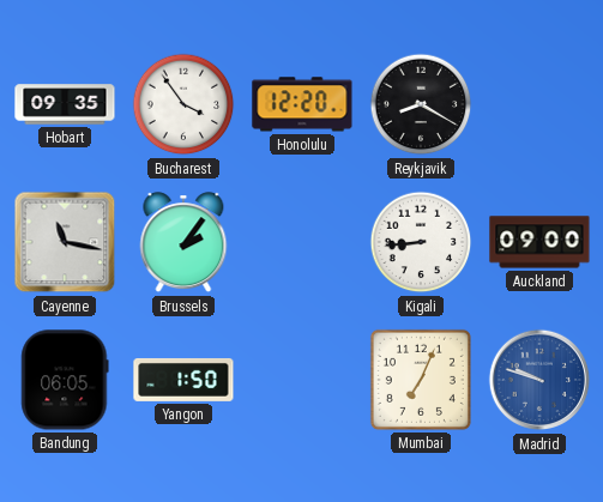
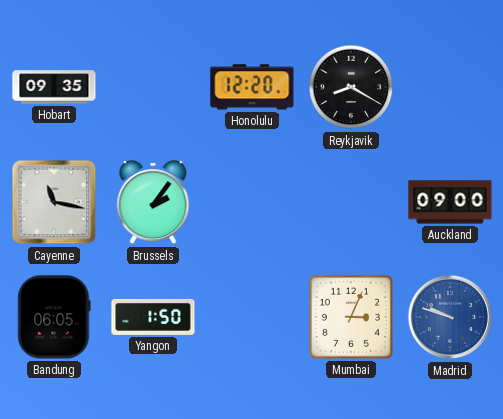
Bucharest: 3:54 -> none (183, 104)
Kigali: 8:44 -> none (421, 242)
Mumbai: 7:04 -> 3:04 (351, 317)
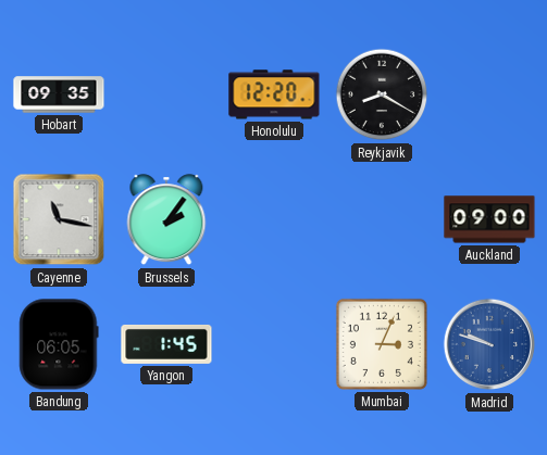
Yangon: 1:50 -> 1:45 (166, 344)
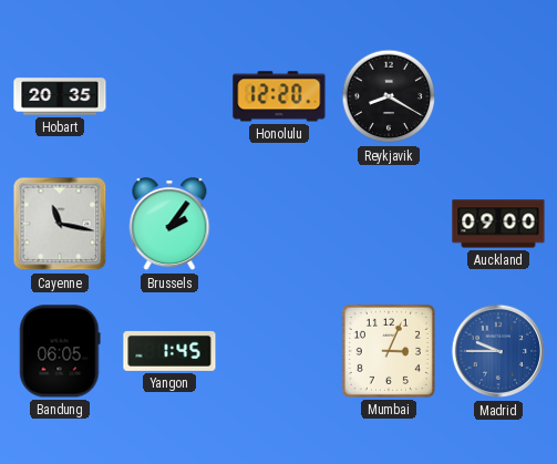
Hobart: 09:35 -> 20:35 (60, 96)
Madrid: 9:48 -> 9:45 (498, 351)
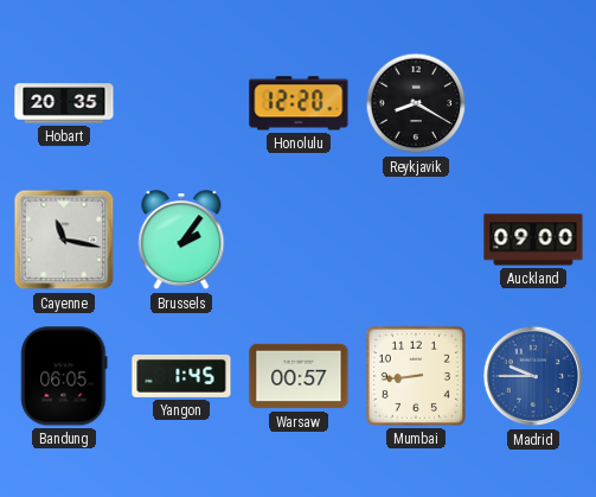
Warsaw: none -> 00:57 (299, 376)
Mumbai: 3:04 -> 8:44 (416, 376)
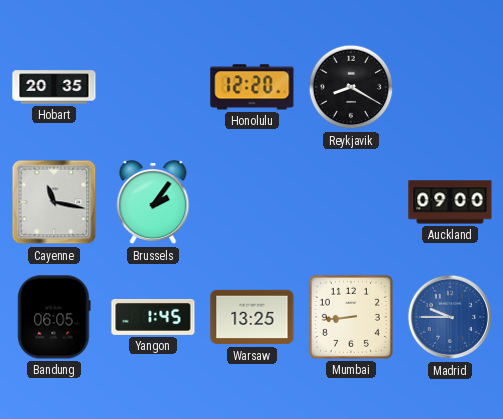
Warsaw: 00:57 -> 13:25 (252, 317)
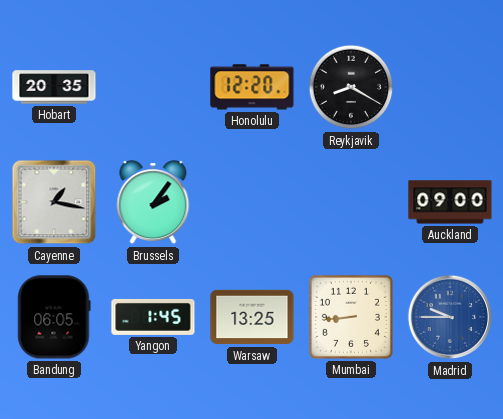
Cayenne: 11:17 -> 1:17 (54, 202)
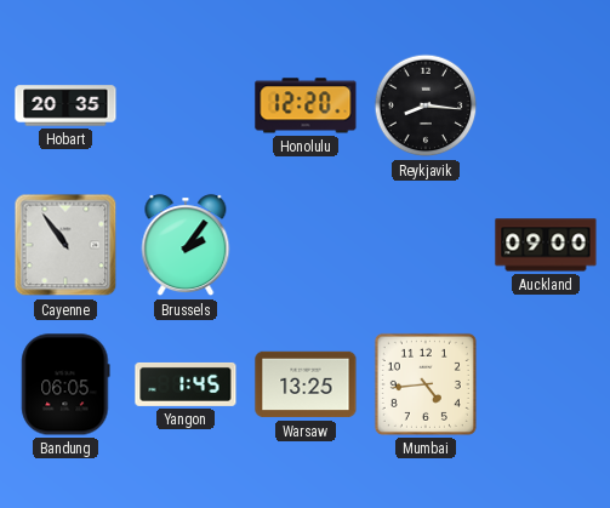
Reykjavik: 8:20 -> 8:16 (426, 105)
Cayenne: 1:17 -> 10:54 (65, 245)
Mumbai: 8:44 -> 4:44 (426, 384)
Madrid: 9:45 -> none (450, 317)
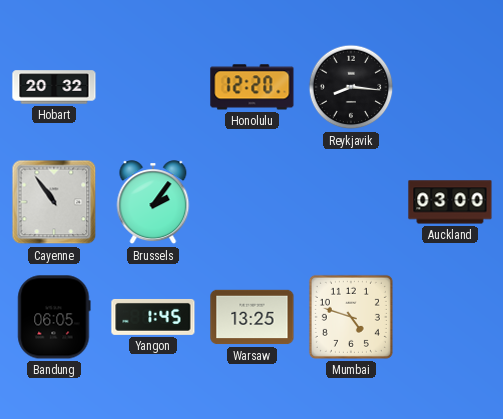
Hobart: 20:35 -> 20:32 (54, 87)
Auckland: 09:00 -> 03:00 (450, 202)
Mumbai: 4:44 -> 4:48 (351, 317)
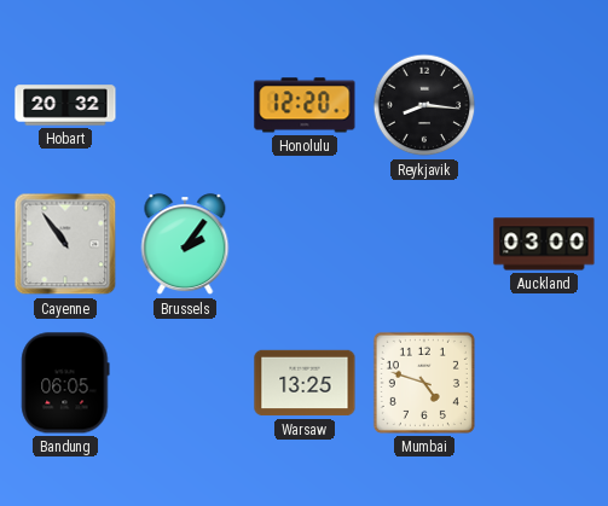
Yangon: 1:45 -> none (153, 317)
